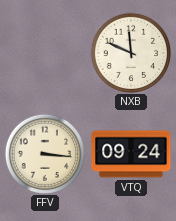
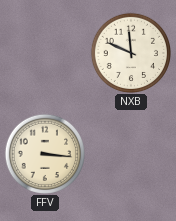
VTQ: 09:24 -> none (131, 154)
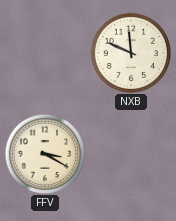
FFV: 3:16 -> 3:20 (44, 153)
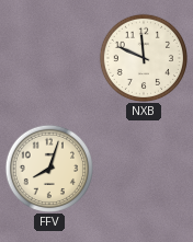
FFV: 3:20 -> 8:03 (48, 168)
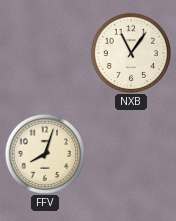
NXB: 11:49 -> 11:06 (130, 52)
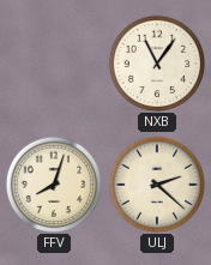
ULJ: none -> 2:22 (156, 183)
